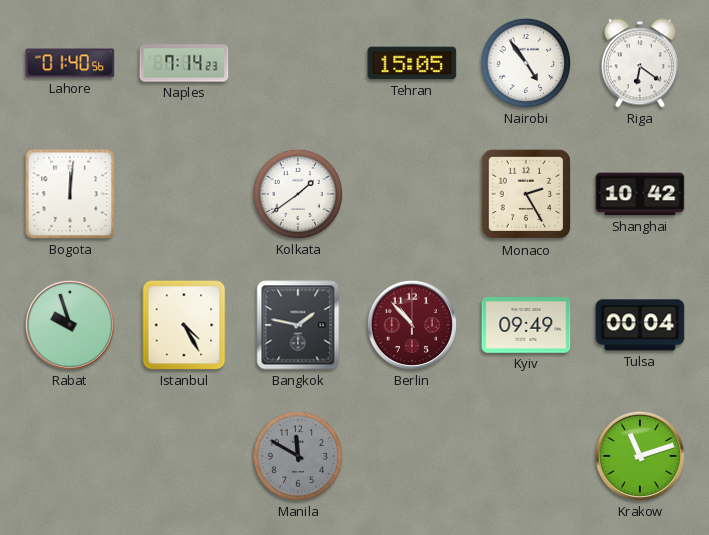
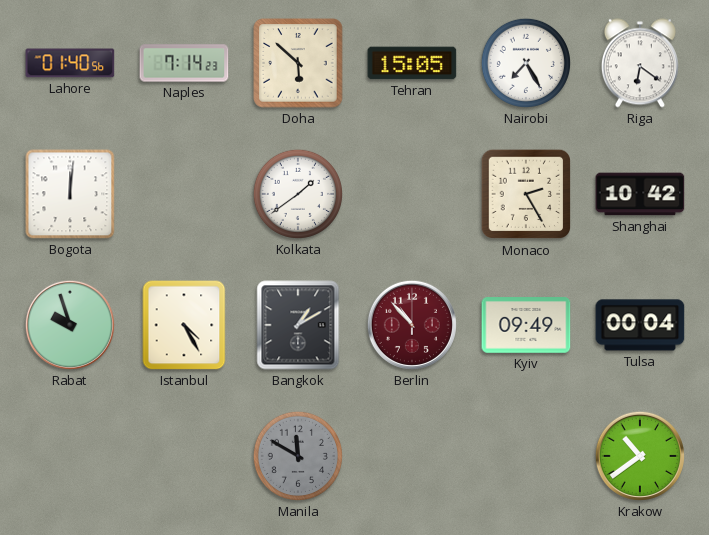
Doha: none -> 5:52 (298, 63)
Nairobi: 4:54 -> 7:25 (526, 63)
Bangkok: 1:47 -> 1:10 (298, 325)
Krakow: 11:12 -> 10:39 (640, 456)
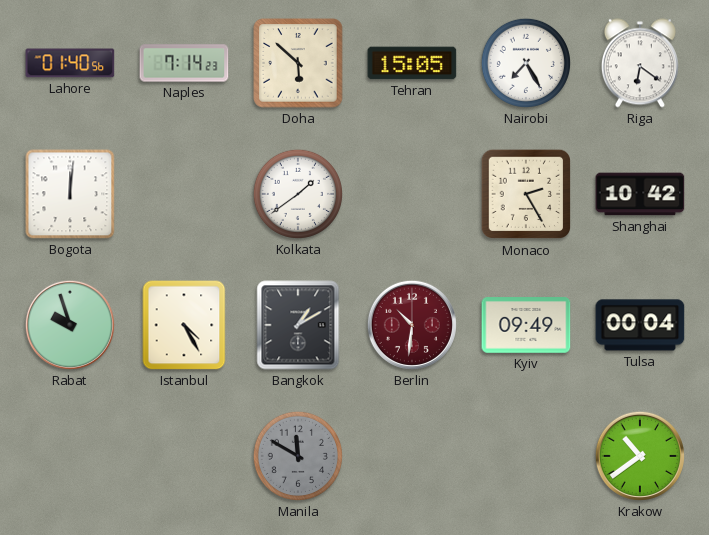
Berlin: 10:53 -> 10:31 (412, 325)
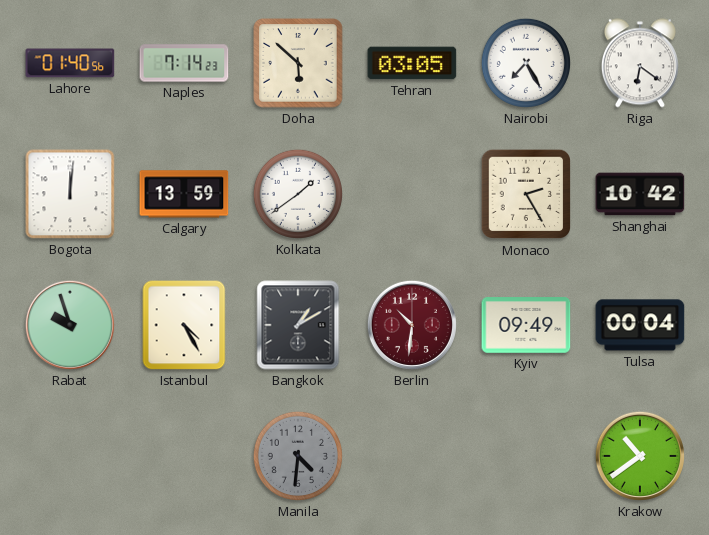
Tehran: 15:05 -> 03:05 (412, 63)
Calgary: none -> 13:59 (184, 194)
Manila: 11:50 -> 4:31 (298, 456)
